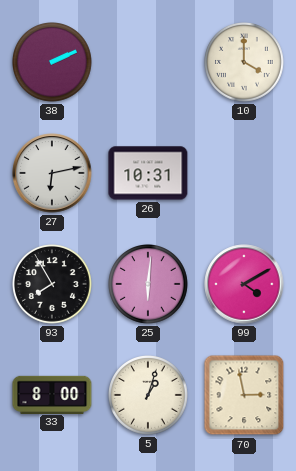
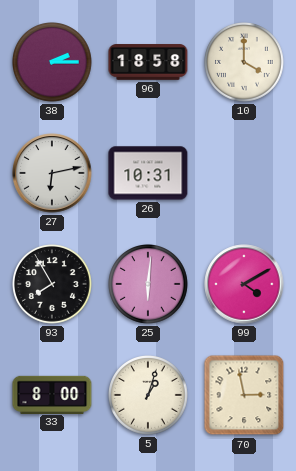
38: 2:11 -> 2:15 (53, 63)
96: none -> 18:58 (148, 62)
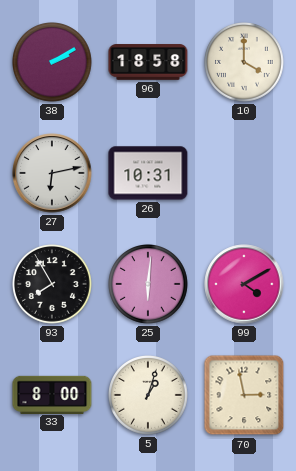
38: 2:15 -> 2:10 (53, 63)
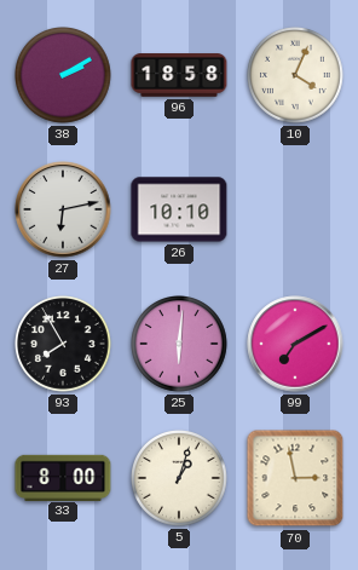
10: 4:00 -> 4:04 (296, 76)
26: 10:31 -> 10:10 (179, 209)
99: 4:10 -> 7:10 (295, 344)
